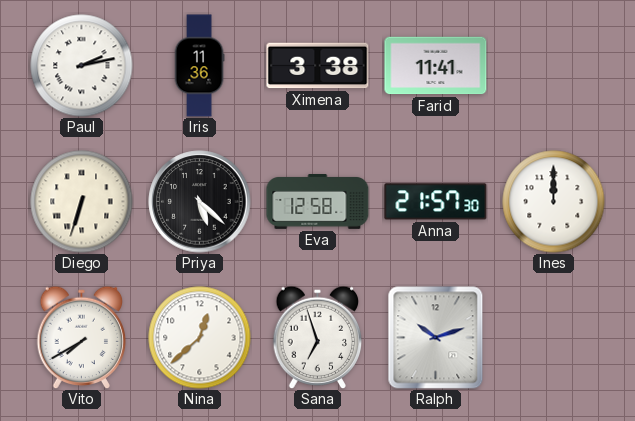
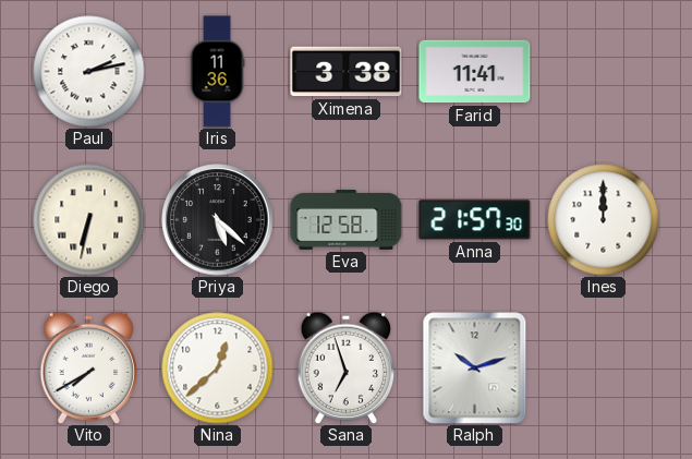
Diego: 6:33 -> 6:32 (89, 220)
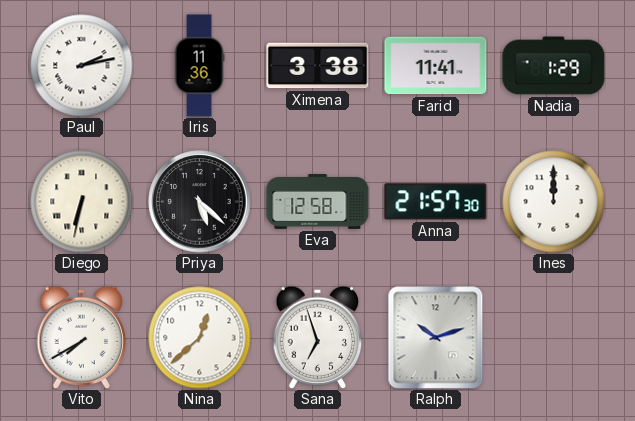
Nadia: none -> 1:29 (554, 66)
